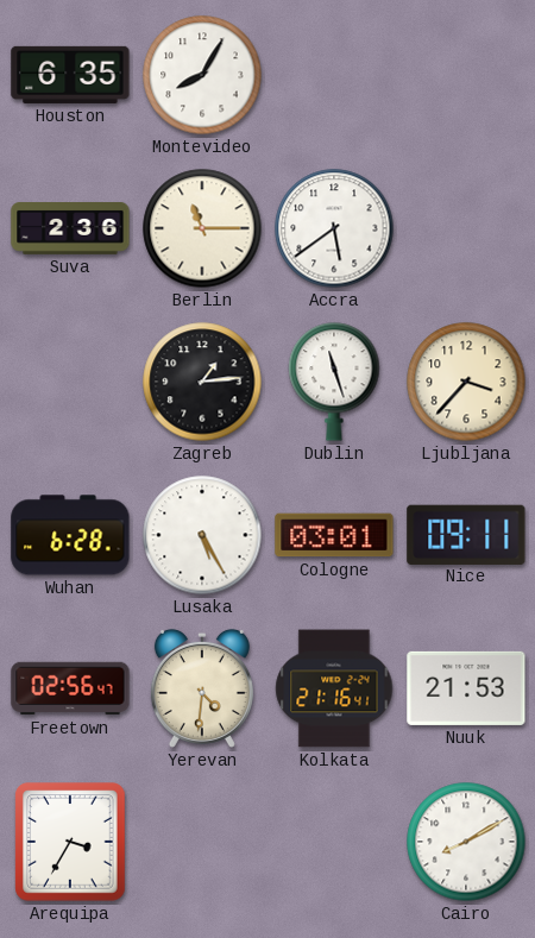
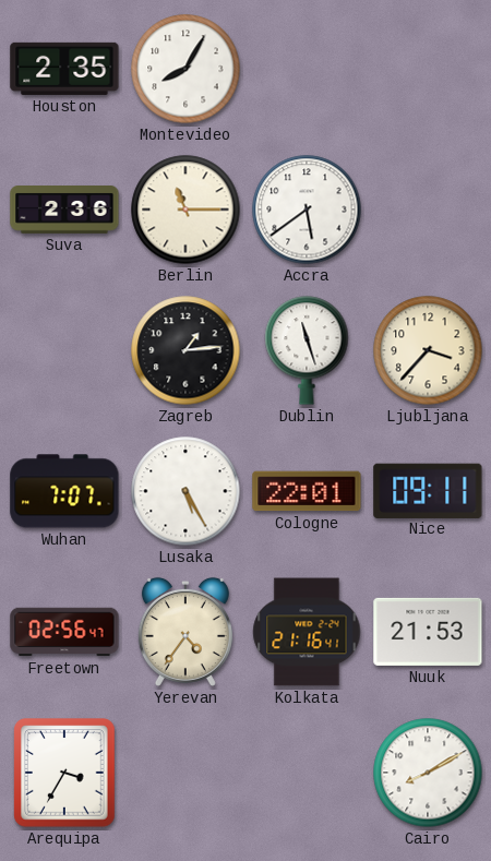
Houston: 6:35 -> 2:35 (64, 69)
Wuhan: 6:28 -> 7:07 (64, 491)
Cologne: 03:01 -> 22:01 (307, 491)
Yerevan: 4:31 -> 4:36 (185, 632)
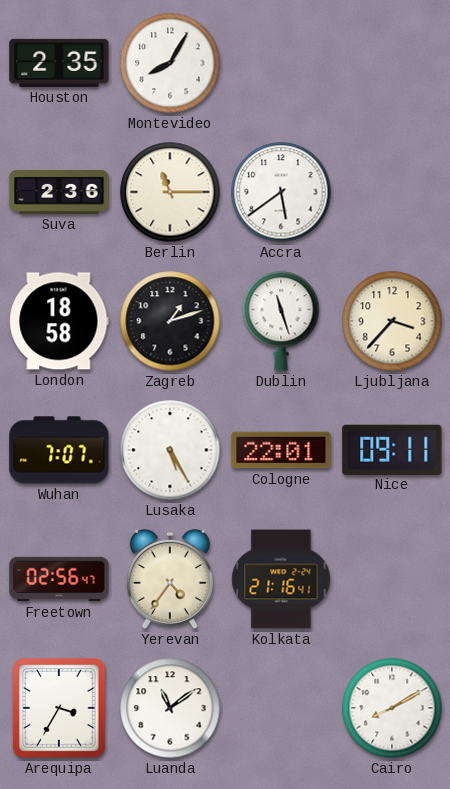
London: none -> 18:58 (59, 321)
Zagreb: 1:14 -> 1:12 (170, 321)
Nuuk: 21:53 -> none (428, 632)
Luanda: none -> 11:09 (170, 708)
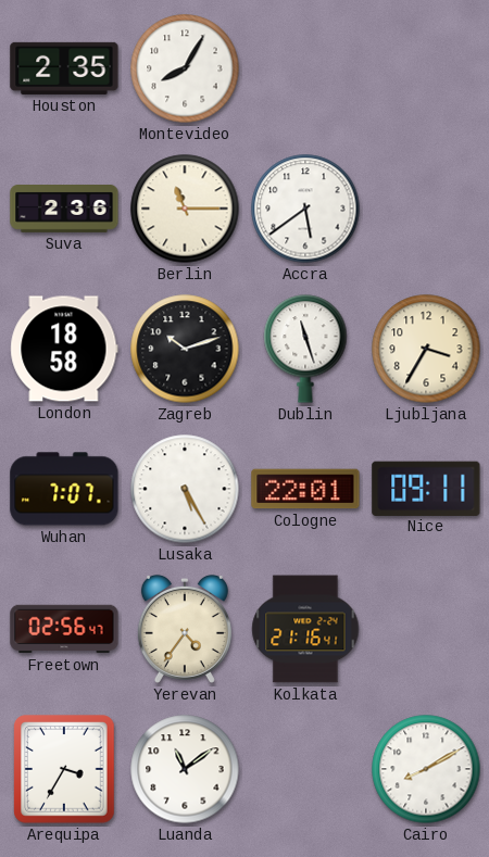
Zagreb: 1:12 -> 10:12 (185, 349)
Ljubljana: 3:37 -> 3:35 (426, 349)
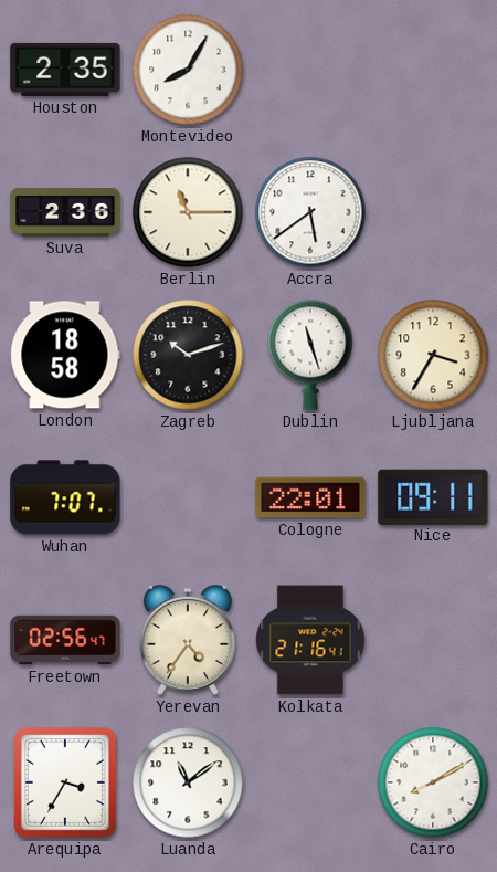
Lusaka: 5:25 -> none (185, 489)
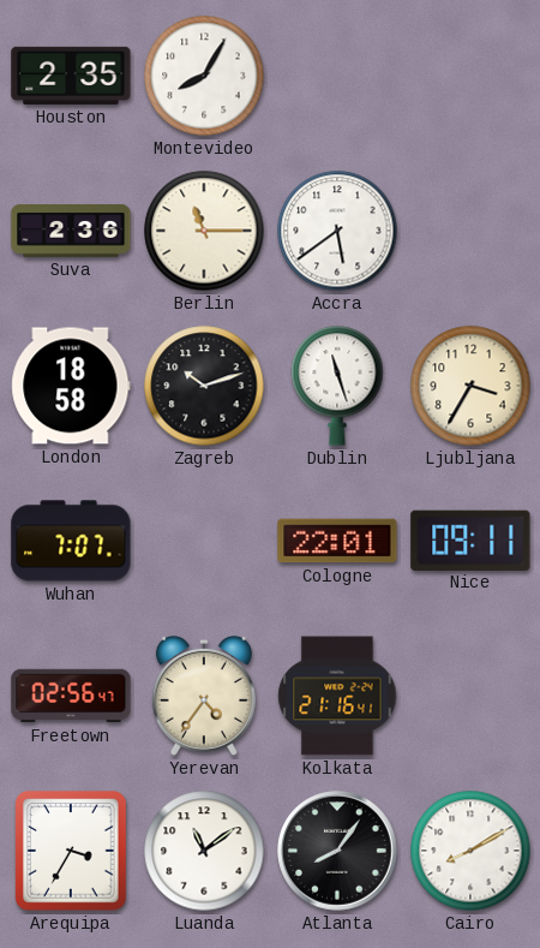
Atlanta: none -> 8:06 (337, 851)
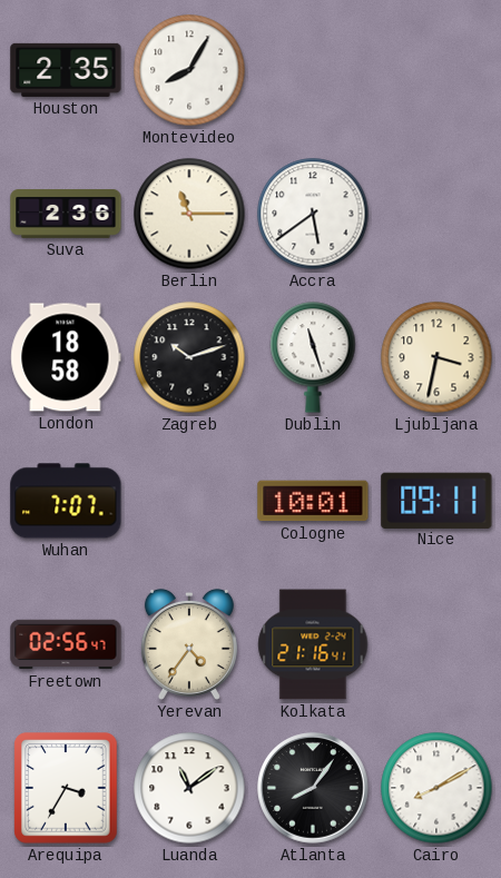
Ljubljana: 3:35 -> 3:32 (436, 357)
Cologne: 22:01 -> 10:01 (313, 501)
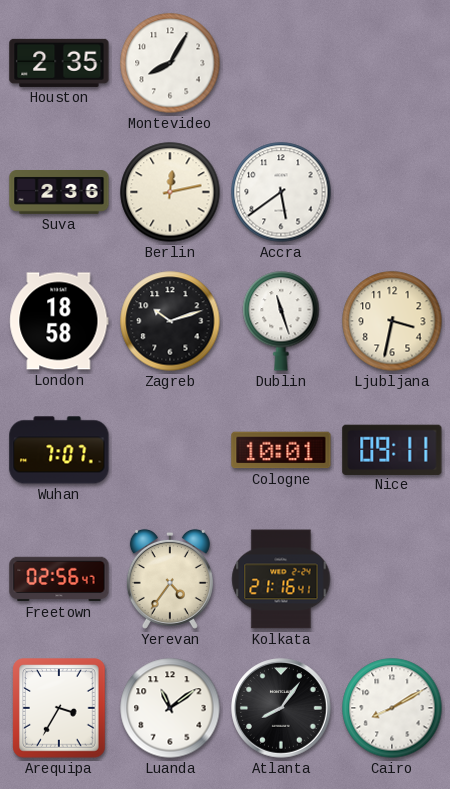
Berlin: 11:15 -> 12:13 (170, 192)
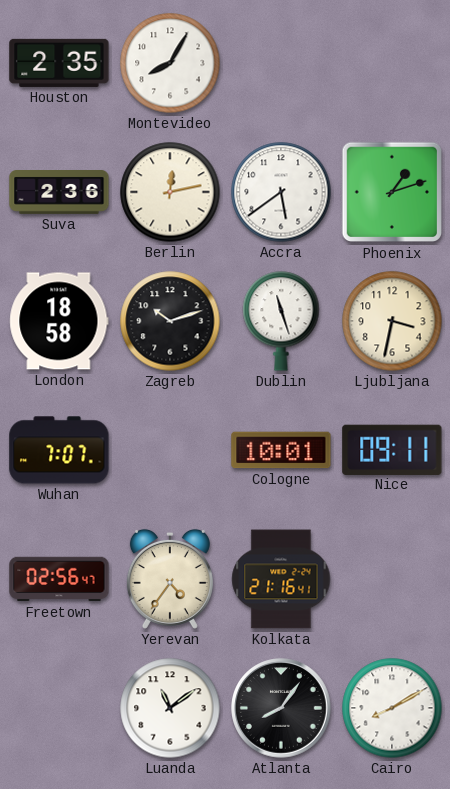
Phoenix: none -> 1:12 (392, 192)
Arequipa: 3:35 -> none (59, 708)
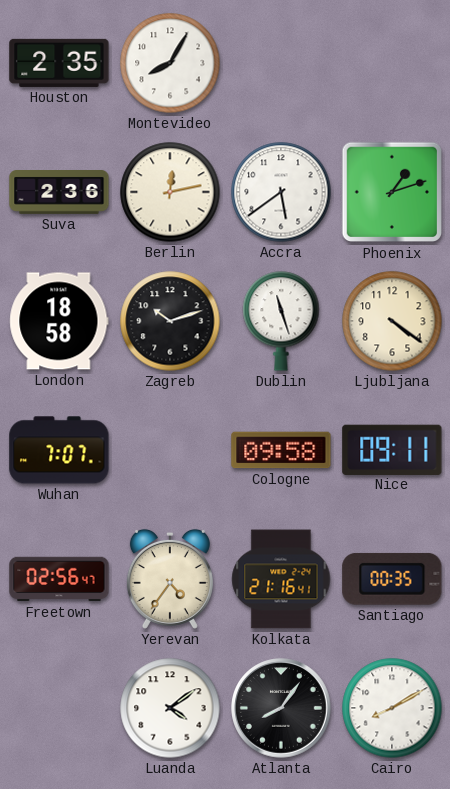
Ljubljana: 3:32 -> 4:21 (392, 321)
Cologne: 10:01 -> 09:58 (281, 450)
Santiago: none -> 00:35 (392, 579)
Luanda: 11:09 -> 4:09 (170, 708)
